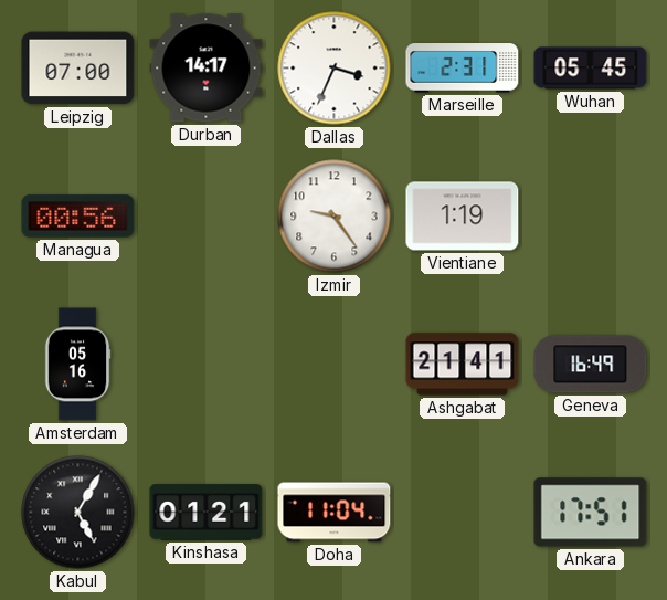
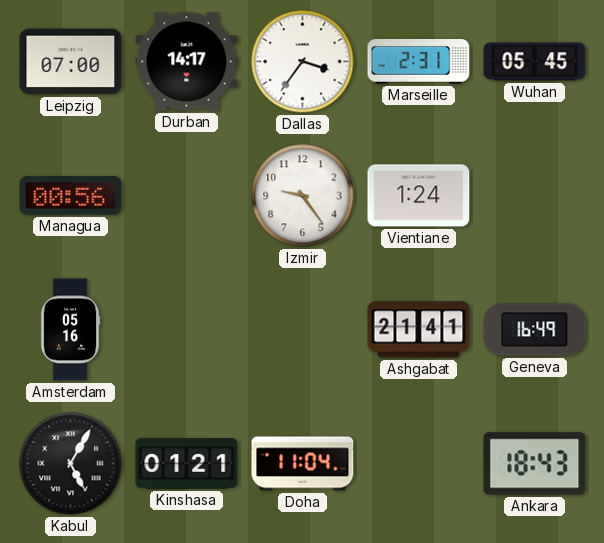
Dallas: 3:34 -> 3:36 (303, 62)
Vientiane: 1:19 -> 1:24 (419, 196)
Ankara: 17:51 -> 18:43 (535, 464)
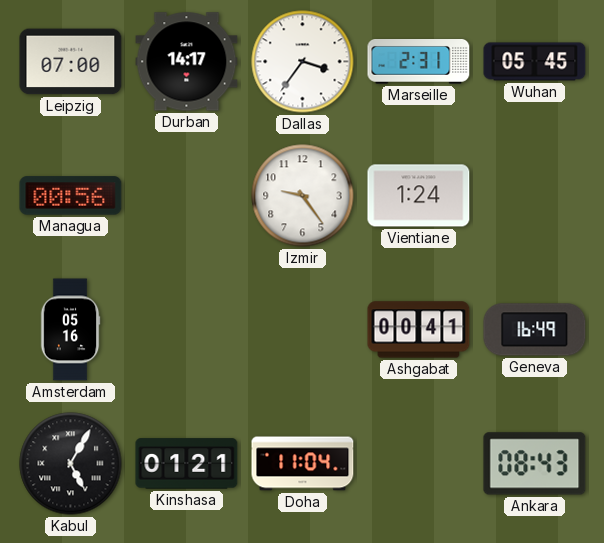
Ashgabat: 21:41 -> 00:41 (419, 330)
Ankara: 18:43 -> 08:43 (535, 464)
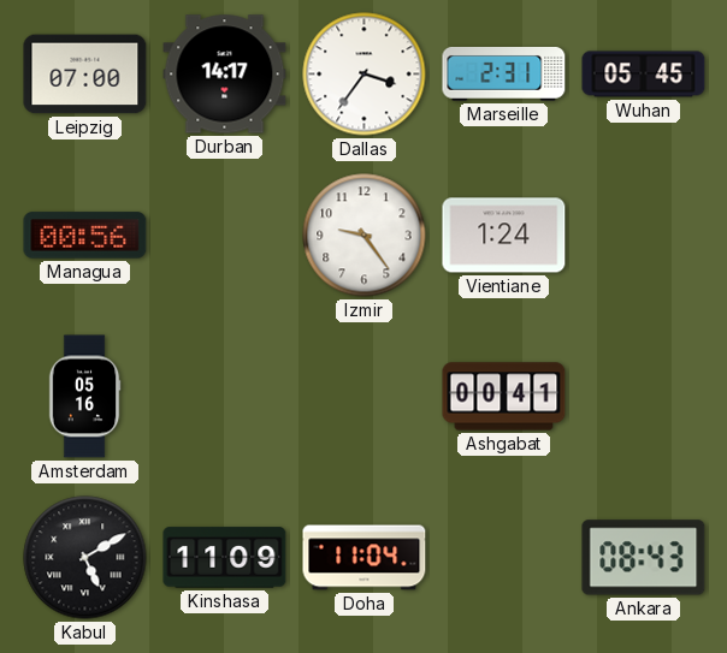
Geneva: 16:49 -> none (535, 330)
Kabul: 5:05 -> 5:10 (85, 558)
Kinshasa: 01:21 -> 11:09 (225, 558)
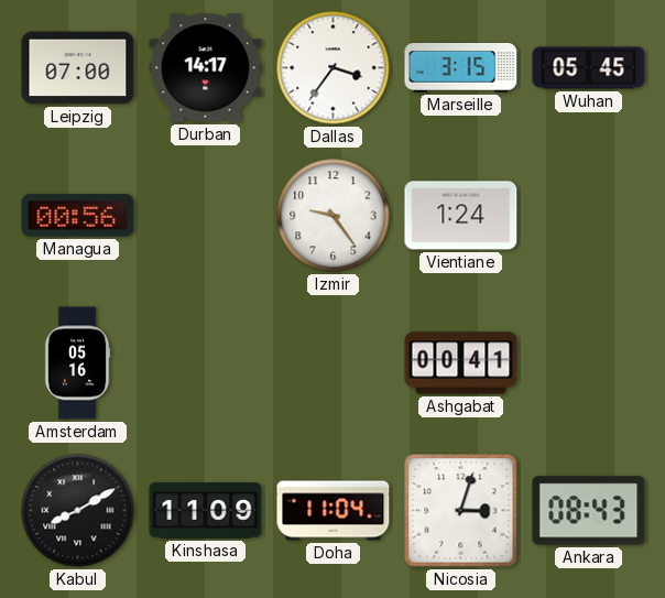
Marseille: 2:31 -> 3:15 (461, 68)
Kabul: 5:10 -> 8:10 (78, 511)
Nicosia: none -> 3:03 (461, 511)
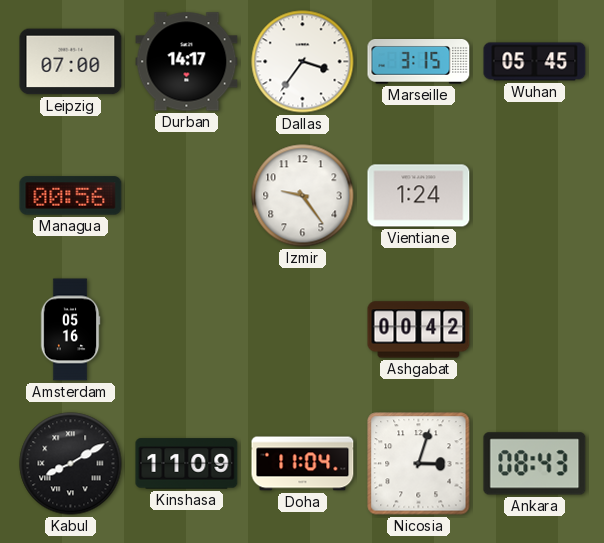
Ashgabat: 00:41 -> 00:42 (419, 330)
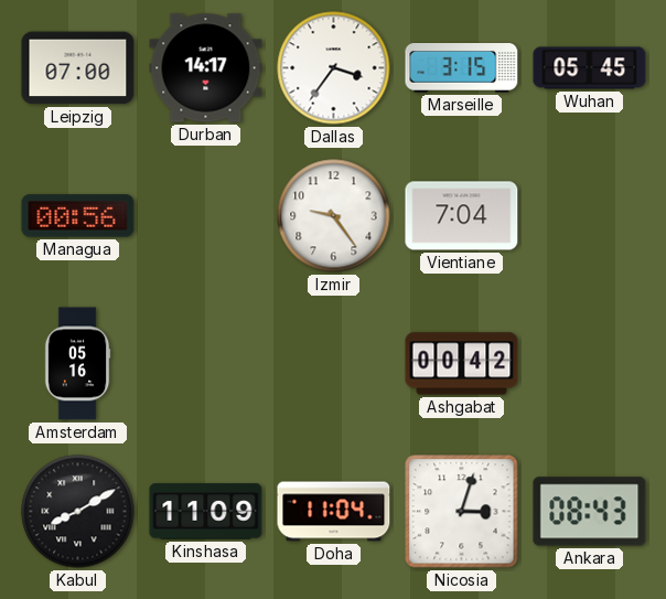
Vientiane: 1:24 -> 7:04 (462, 216)
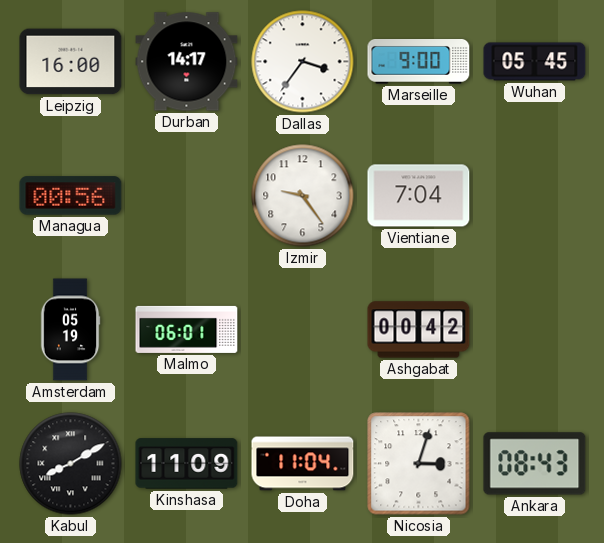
Leipzig: 07:00 -> 16:00 (71, 62)
Marseille: 3:15 -> 9:00 (419, 62)
Amsterdam: 05:16 -> 05:19 (70, 330)
Malmo: none -> 06:01 (187, 329)
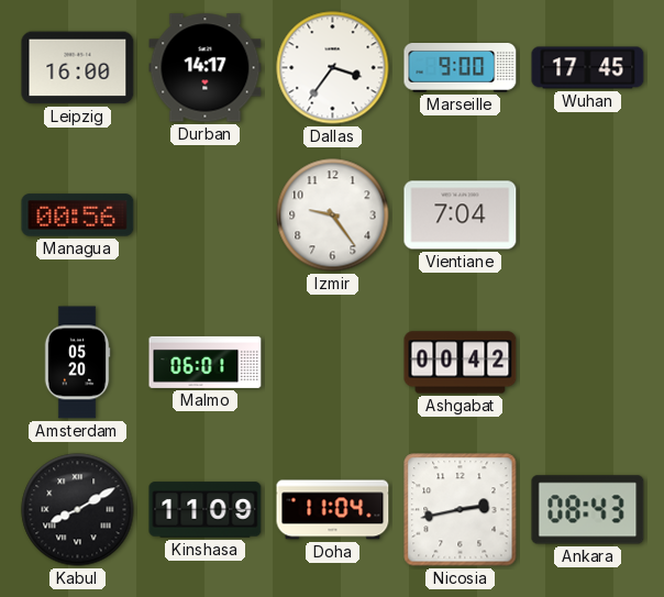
Wuhan: 05:45 -> 17:45 (588, 68)
Amsterdam: 05:19 -> 05:20 (77, 363)
Nicosia: 3:03 -> 2:43 (461, 510)
